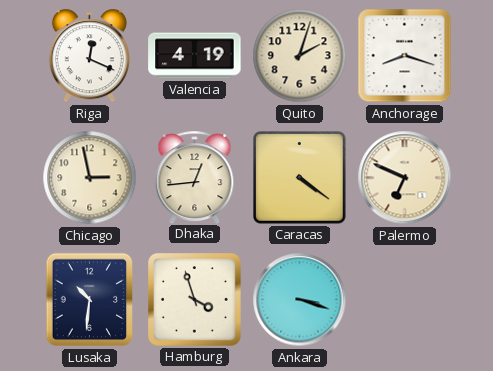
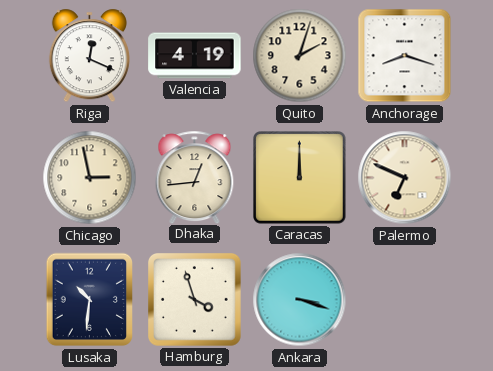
Caracas: 4:21 -> 12:00 (300, 178)
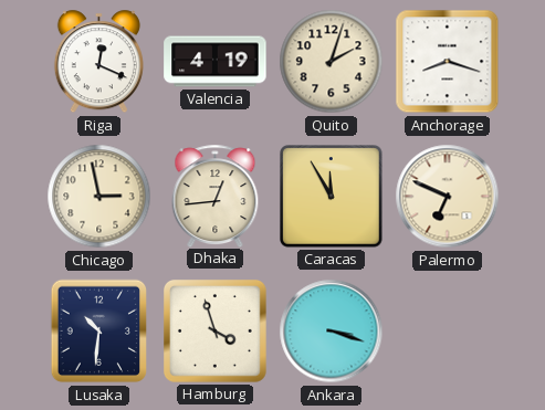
Caracas: 12:00 -> 11:55 (332, 197)
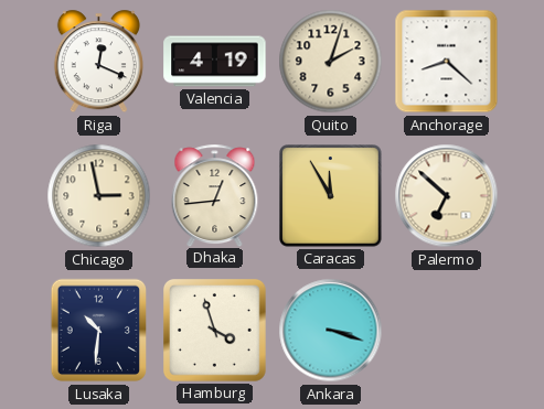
Anchorage: 8:18 -> 8:22 (447, 62)
Palermo: 6:49 -> 6:52 (447, 196)
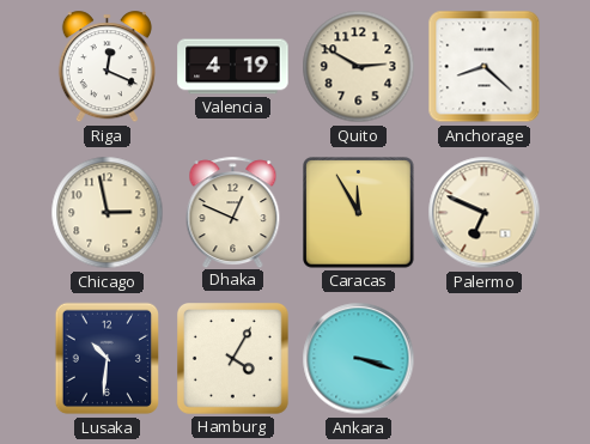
Quito: 2:03 -> 2:50 (359, 67)
Dhaka: 12:44 -> 12:49 (233, 212)
Palermo: 6:52 -> 6:49 (485, 213)
Hamburg: 3:57 -> 4:05 (233, 359)
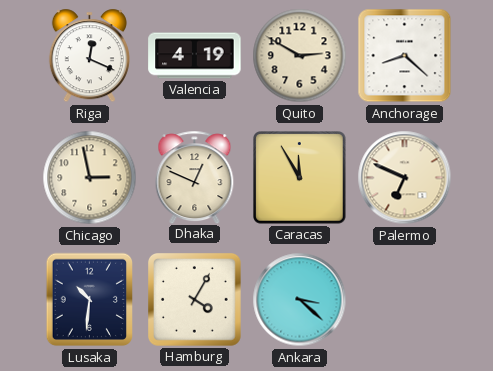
Ankara: 3:18 -> 3:22 (300, 300)
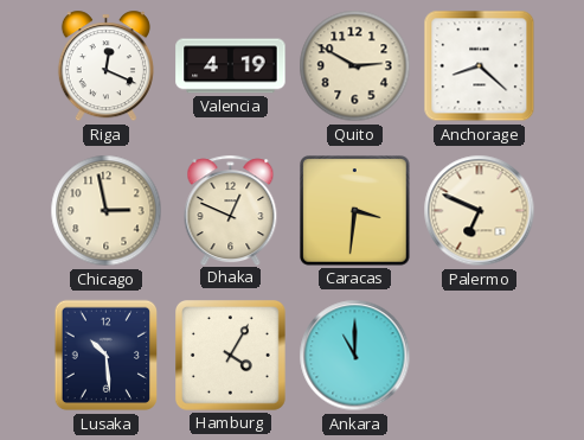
Caracas: 11:55 -> 3:31 (355, 211)
Lusaka: 10:31 -> 10:29 (107, 356)
Ankara: 3:22 -> 11:00 (355, 356)
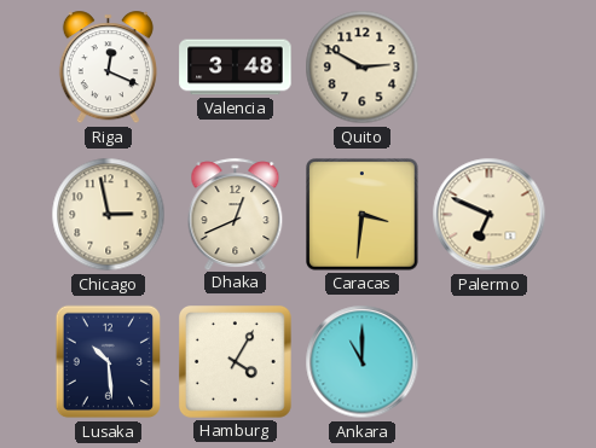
Valencia: 4:19 -> 3:48 (236, 68)
Anchorage: 8:22 -> none (480, 66)
Dhaka: 12:49 -> 12:41 (236, 214)
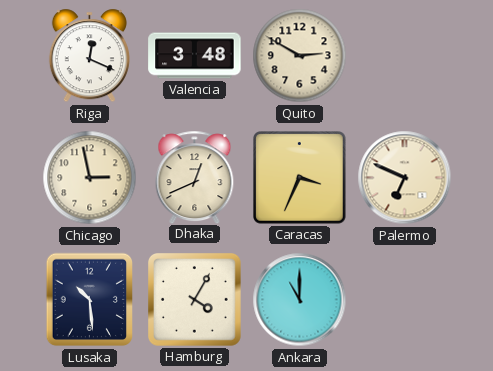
Caracas: 3:31 -> 3:34 (300, 178)
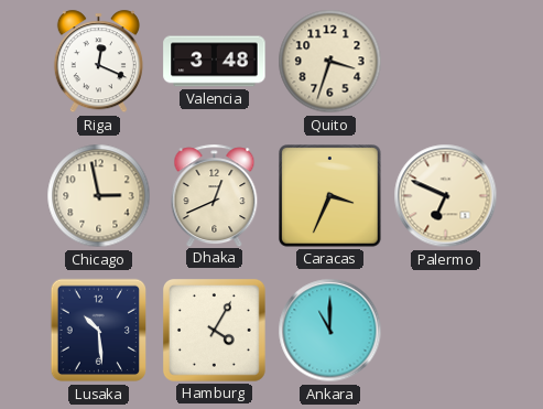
Quito: 2:50 -> 3:33 (330, 62)
